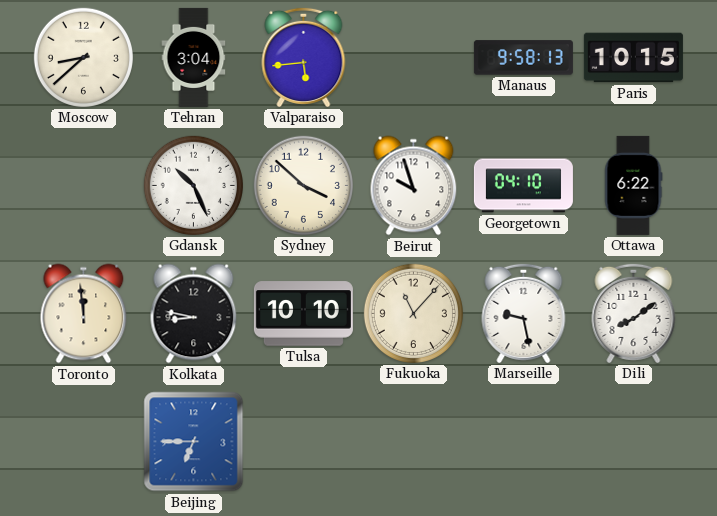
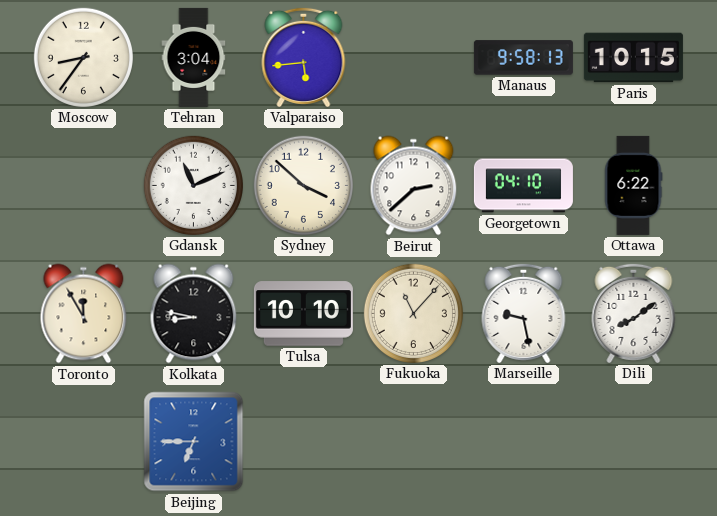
Moscow: 8:38 -> 8:36 (83, 57)
Gdansk: 10:26 -> 11:11 (193, 185)
Beirut: 9:57 -> 2:38 (414, 186)
Toronto: 11:59 -> 11:55 (84, 314)
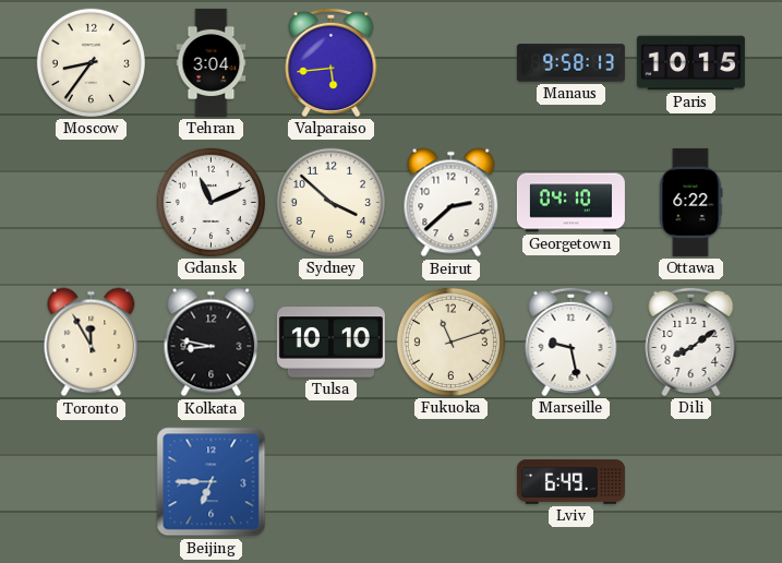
Fukuoka: 11:07 -> 11:12 (450, 342)
Lviv: none -> 6:49 (570, 482)
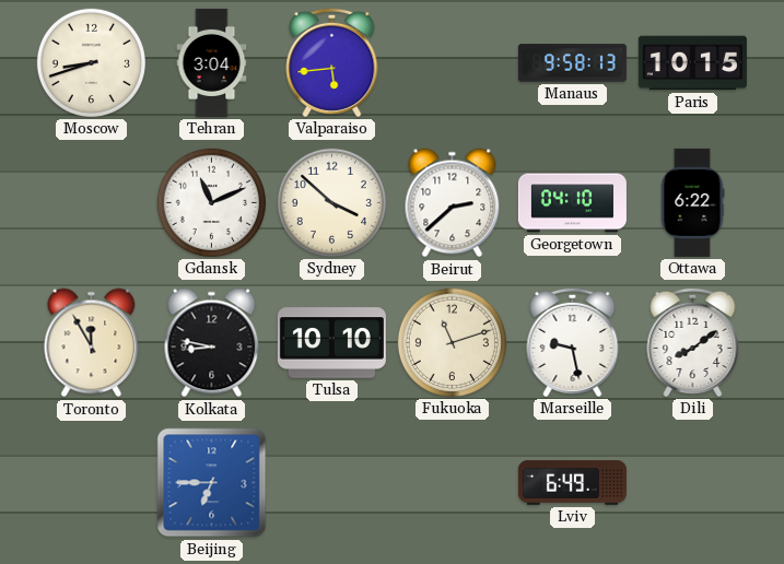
Moscow: 8:36 -> 8:42 (91, 62)
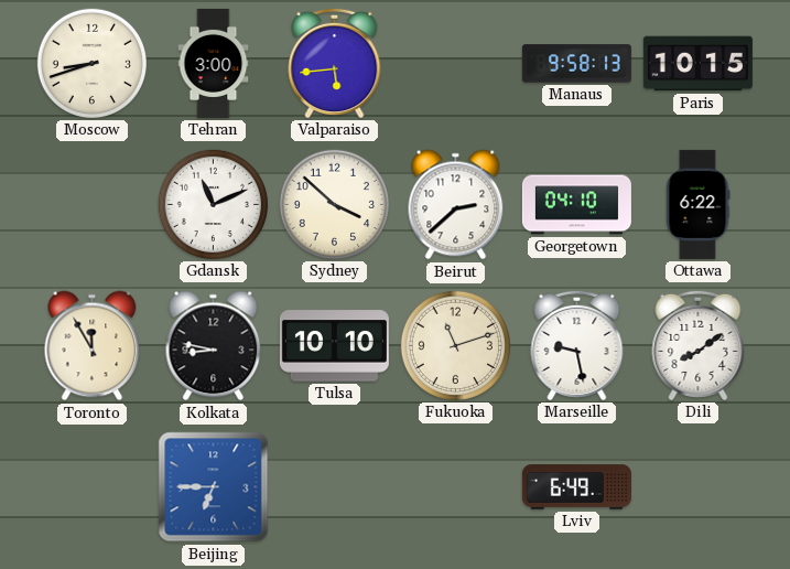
Tehran: 3:04 -> 3:00 (214, 63)
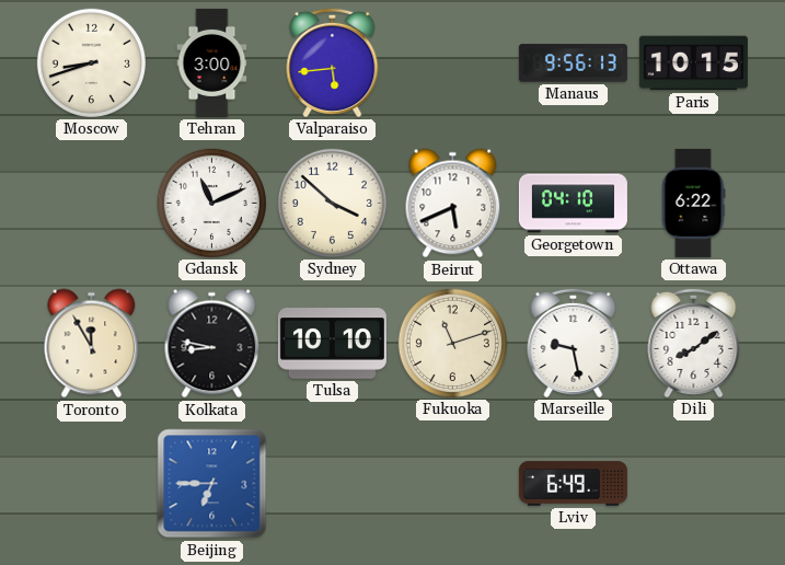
Manaus: 9:58 -> 9:56 (573, 64)
Beirut: 2:38 -> 5:41 (453, 204)
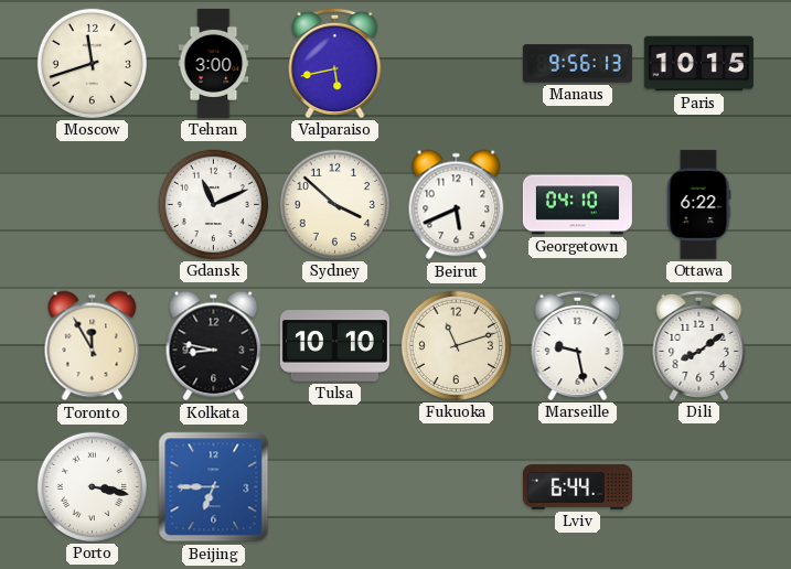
Moscow: 8:42 -> 11:42 (92, 63)
Valparaiso: 5:44 -> 5:43 (335, 63)
Porto: none -> 3:17 (92, 486)
Lviv: 6:49 -> 6:44 (577, 487)
